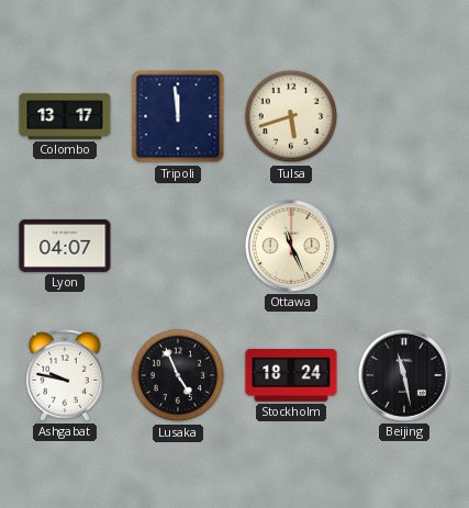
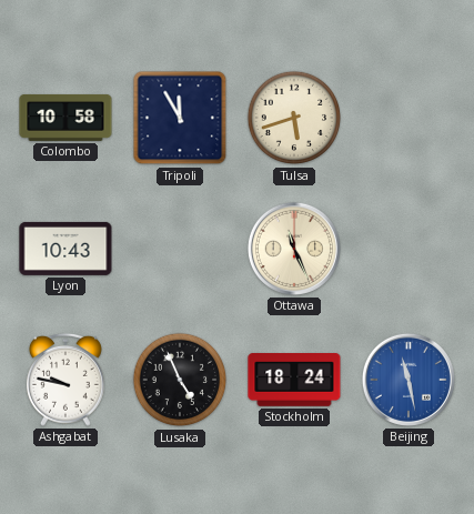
Colombo: 13:17 -> 10:58 (65, 118)
Tripoli: 11:59 -> 11:55 (180, 118)
Lyon: 04:07 -> 10:43 (65, 249)
Beijing dial: black -> blue (409, 380)
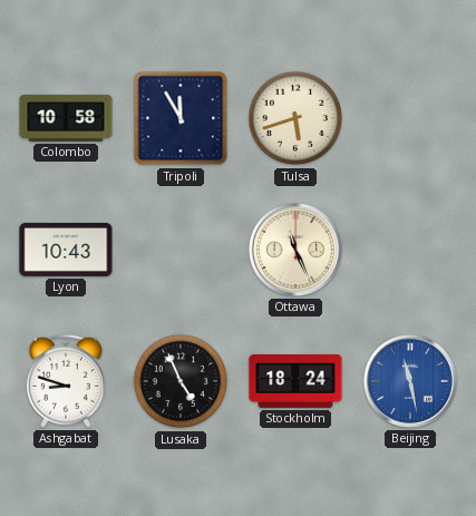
Ashgabat: 9:47 -> 8:48 (66, 381)
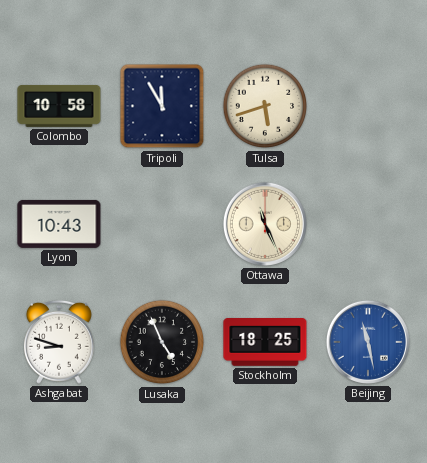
Stockholm: 18:24 -> 18:25 (265, 343)
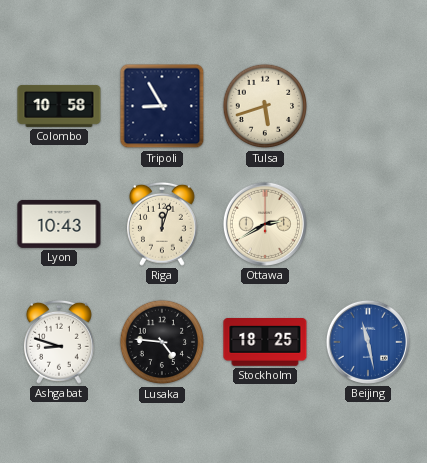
Tripoli: 11:55 -> 8:55 (162, 106)
Riga: none -> 12:03 (162, 224)
Ottawa: 11:26 -> 2:40 (265, 224)
Lusaka: 4:56 -> 4:46 (162, 342)
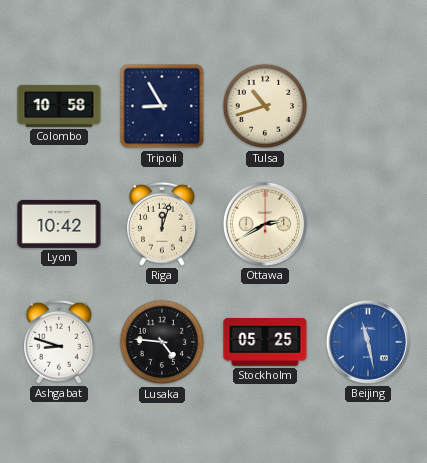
Tulsa: 5:42 -> 10:42 (265, 106)
Lyon: 10:43 -> 10:42 (59, 224)
Stockholm: 18:25 -> 05:25 (265, 343)
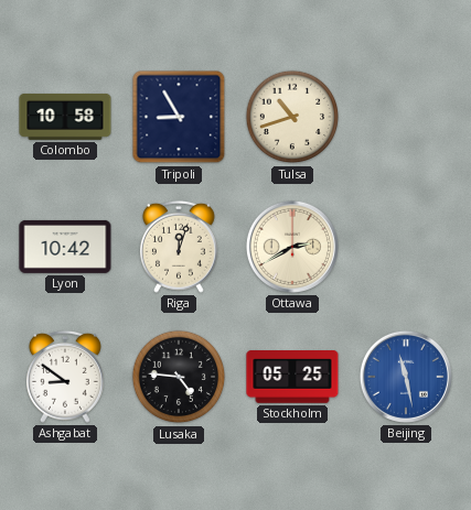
Ashgabat: 8:48 -> 8:51 (65, 377)
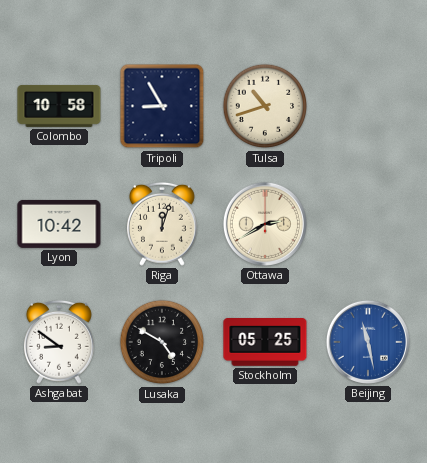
Lusaka: 4:46 -> 4:50 (162, 342)
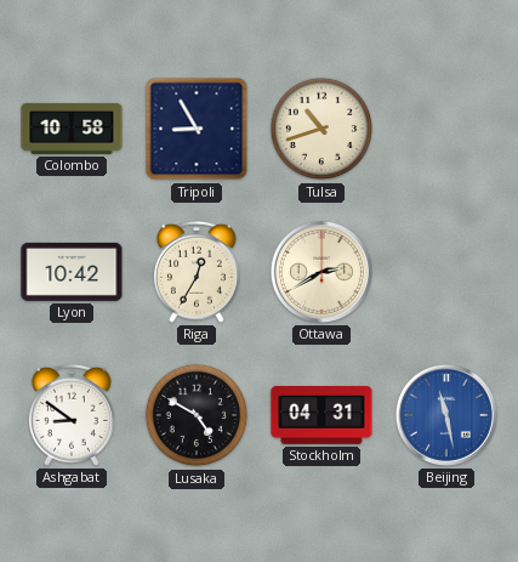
Riga: 12:03 -> 12:35 (197, 272)
Stockholm: 05:25 -> 04:31 (321, 416)
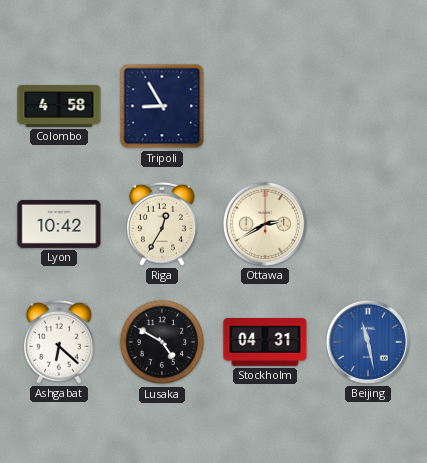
Colombo: 10:58 -> 4:58 (59, 106)
Tulsa: 10:42 -> none (321, 129)
Ashgabat: 8:51 -> 6:22 (59, 342)
